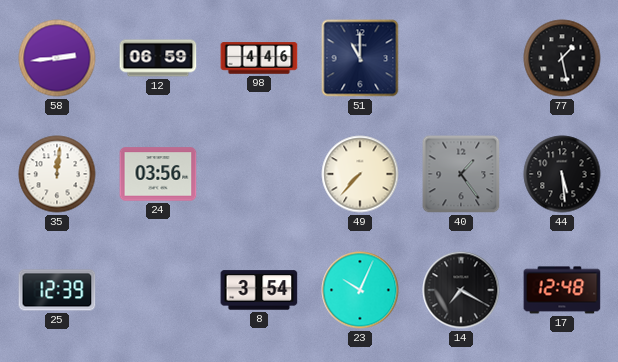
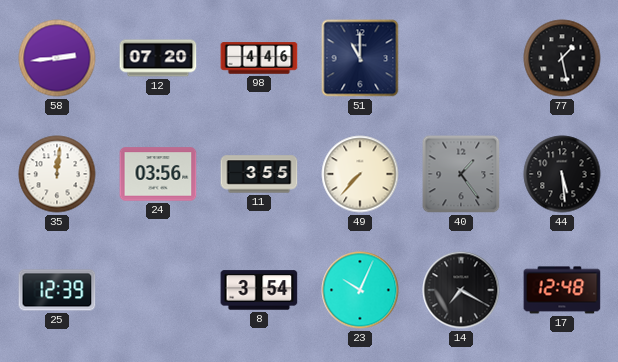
12: 06:59 -> 07:20 (158, 58)
11: none -> 3:55 (259, 174)
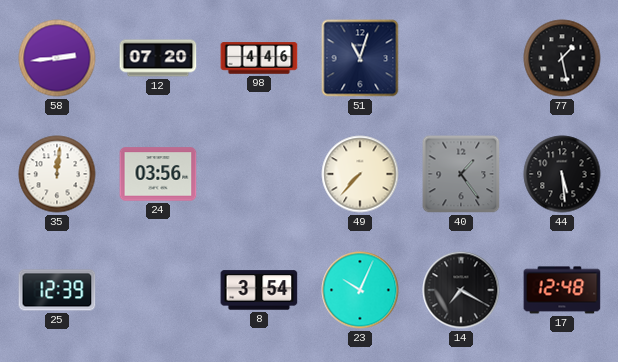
51: 11:00 -> 11:03 (360, 58)
11: 3:55 -> none (259, 174)
